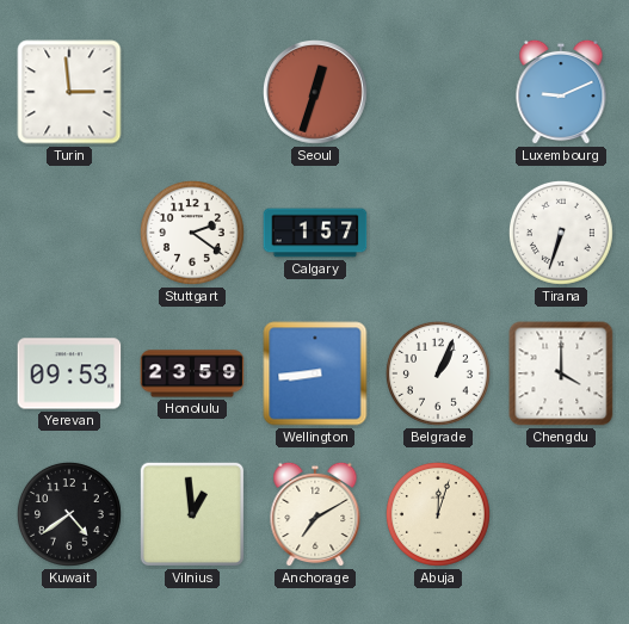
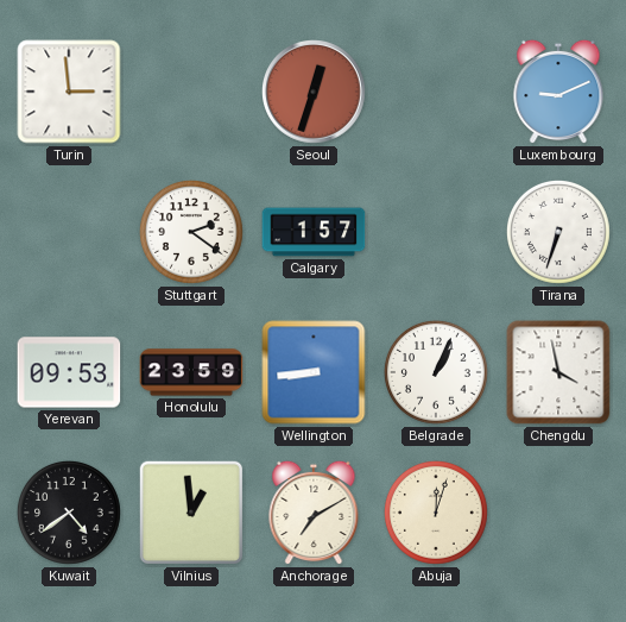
Chengdu: 4:00 -> 3:58 (558, 372)
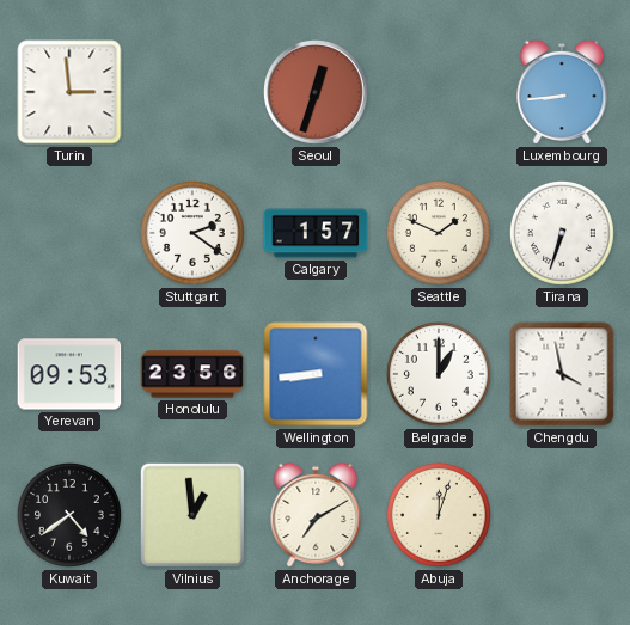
Luxembourg: 9:11 -> 8:44 (562, 92)
Seattle: none -> 1:49 (440, 234)
Honolulu: 23:59 -> 23:56 (192, 374)
Belgrade: 1:04 -> 1:00 (440, 375)
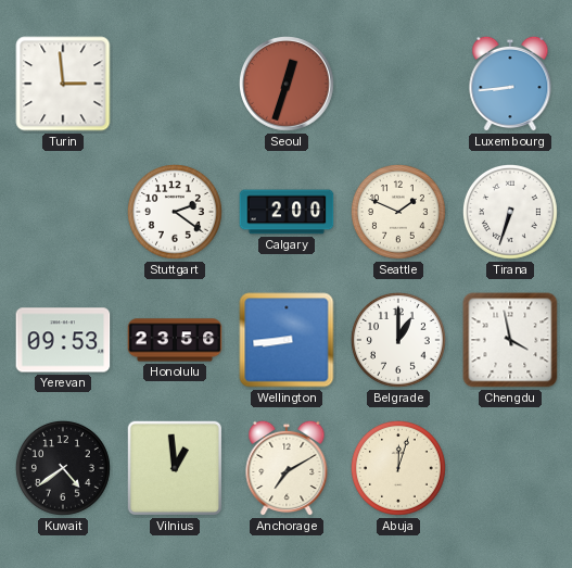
Calgary: 1:57 -> 2:00 (287, 212)
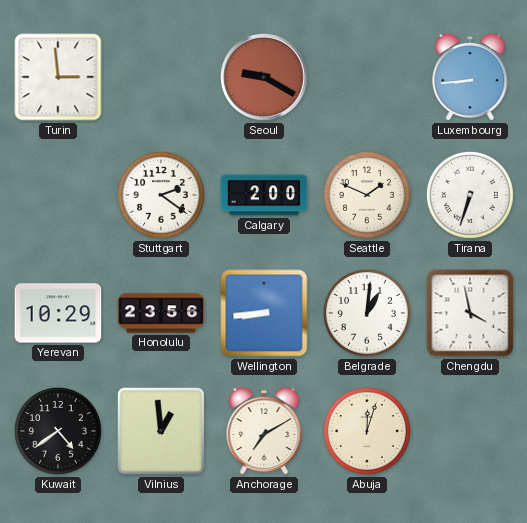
Seoul: 12:33 -> 9:20 (265, 78)
Yerevan: 09:53 -> 10:29 (58, 313)
Belgrade: 1:00 -> 1:01 (368, 314)
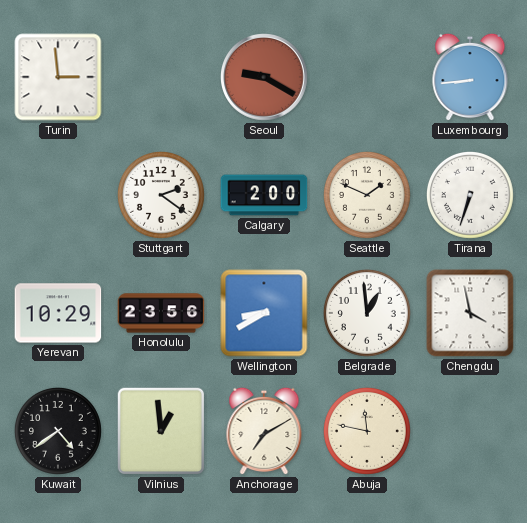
Wellington: 8:44 -> 8:40 (264, 313)
Belgrade: 1:01 -> 12:59 (368, 314)
Abuja: 12:03 -> 11:47 (368, 432)
